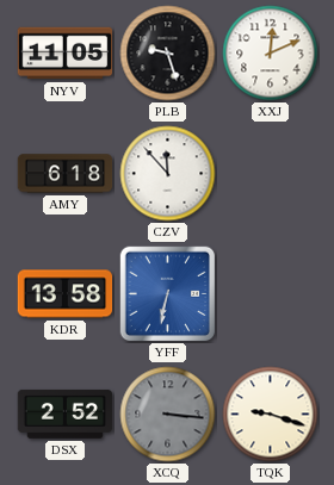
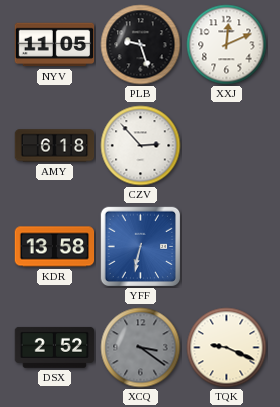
CZV: 11:53 -> 2:53 (141, 146)
XCQ: 3:16 -> 3:21 (141, 348)
TQK: 9:18 -> 9:19 (227, 348)
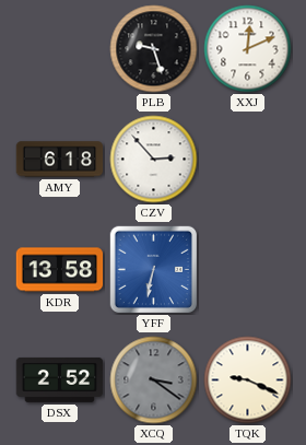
NYV: 11:05 -> none (55, 45)
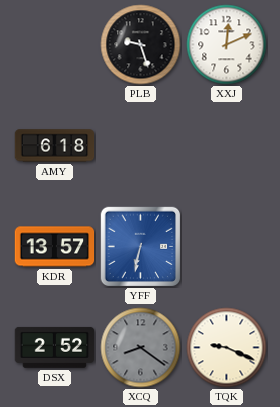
CZV: 2:53 -> none (154, 160)
KDR: 13:58 -> 13:57 (55, 247)
XCQ: 3:21 -> 8:21 (141, 348)
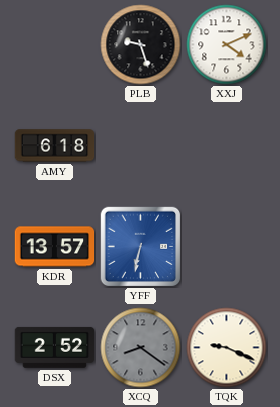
XXJ: 12:11 -> 4:11 (227, 45)
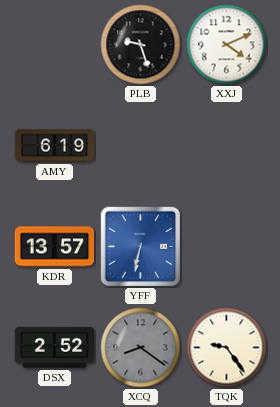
AMY: 6:18 -> 6:19 (55, 146)
TQK: 9:19 -> 9:24 (227, 348)
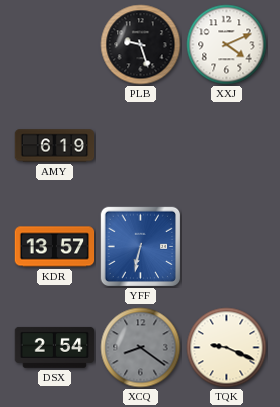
DSX: 2:52 -> 2:54 (55, 347)
TQK: 9:24 -> 9:19 (227, 348)
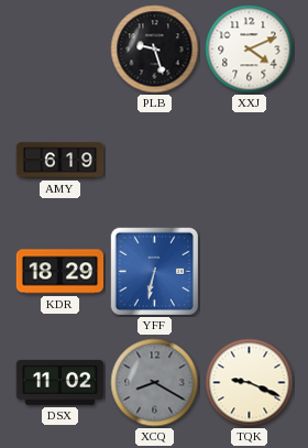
KDR: 13:57 -> 18:29 (61, 272)
DSX: 2:54 -> 11:02 (61, 382)
XCQ: 8:21 -> 8:20 (155, 383)
